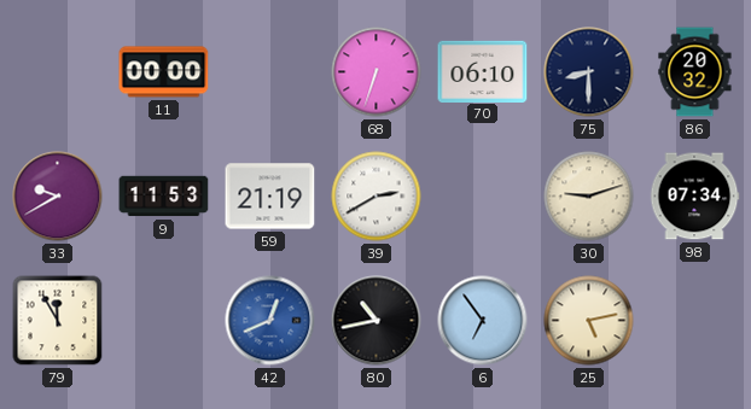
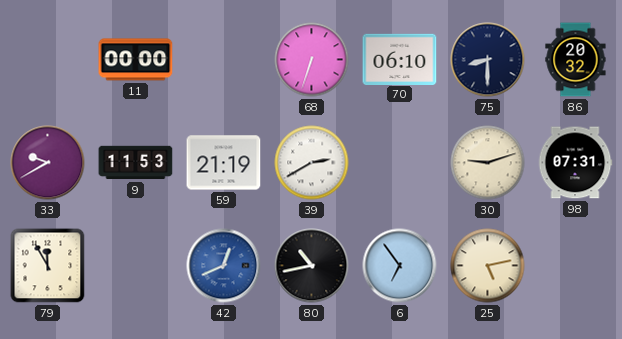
98: 07:34 -> 07:31 (575, 163)
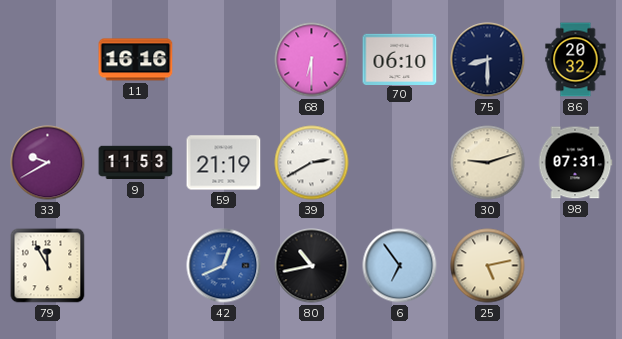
11: 00:00 -> 16:16 (136, 60)
68: 6:33 -> 6:30 (312, 60)
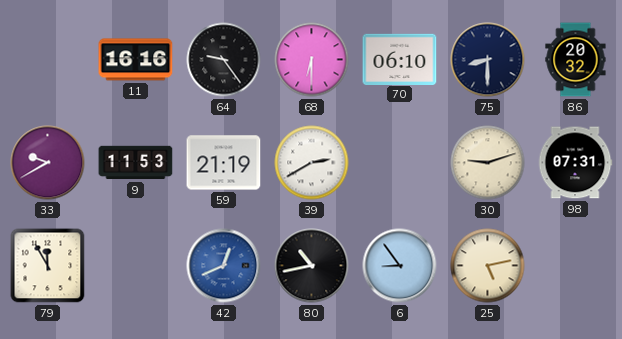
64: none -> 9:24 (224, 60)
6: 6:54 -> 8:54 (400, 266)
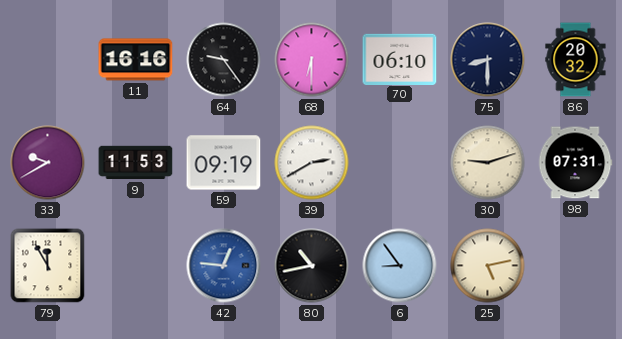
59: 21:19 -> 09:19 (224, 163)
42: 12:41 -> 12:46 (224, 266)
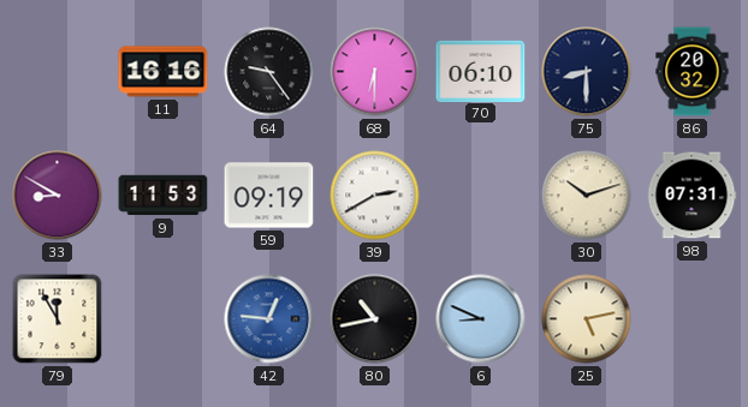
33: 9:40 -> 8:50 (58, 196)
30: 9:12 -> 10:12 (587, 196)
6: 8:54 -> 8:49 (481, 319)
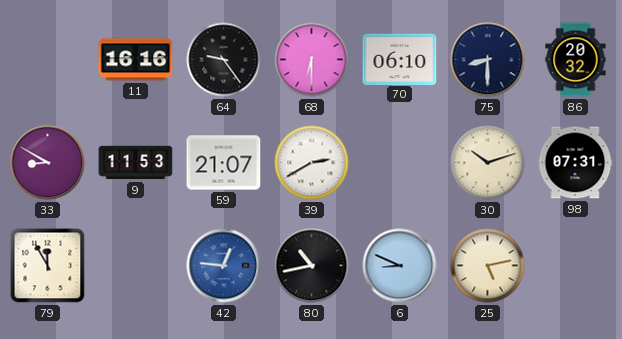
59: 09:19 -> 21:07 (224, 163)
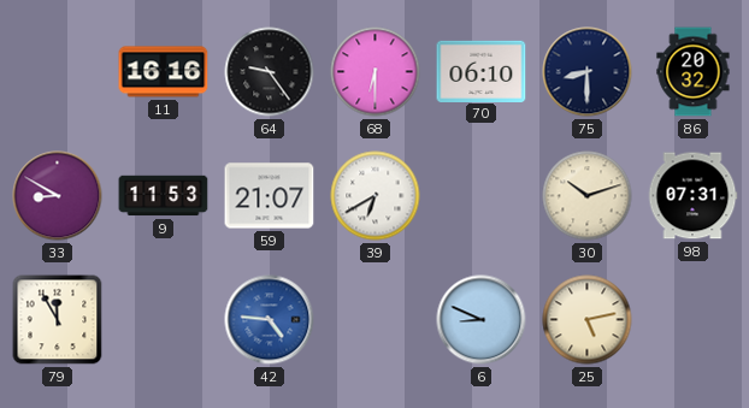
39: 2:40 -> 6:40 (376, 196)
42: 12:46 -> 4:46 (270, 320)
80: 10:43 -> none (312, 266)
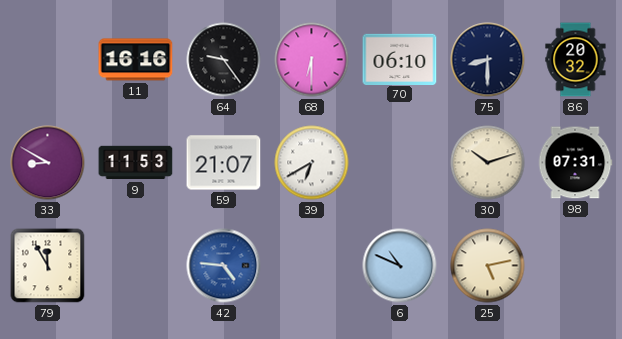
6: 8:49 -> 10:49 (400, 266)
